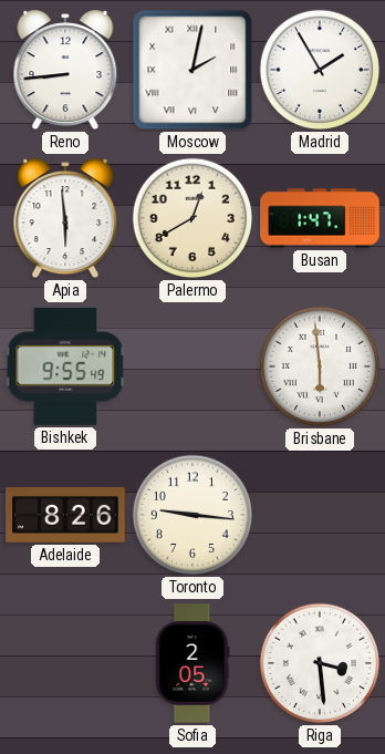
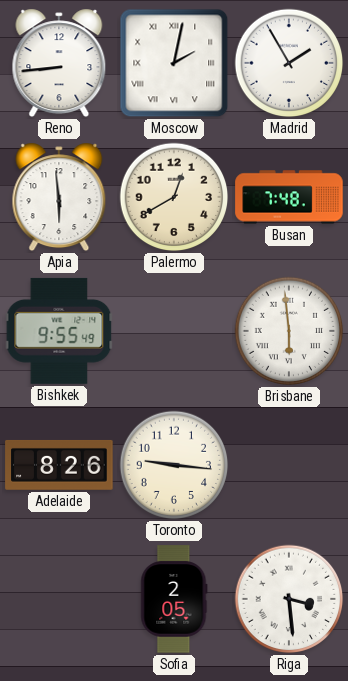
Busan: 1:47 -> 7:48 (289, 197)
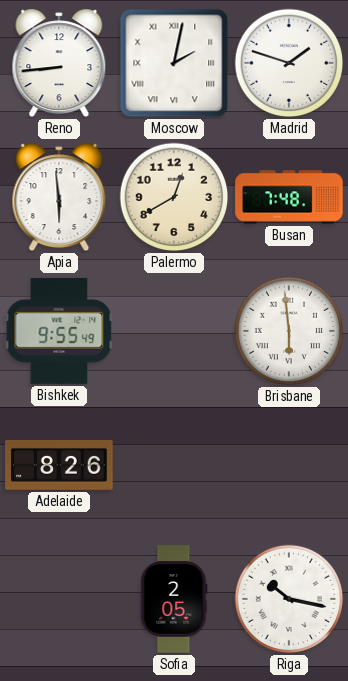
Madrid: 1:55 -> 1:48 (289, 63)
Toronto: 9:16 -> none (174, 465)
Riga: 3:29 -> 10:17 (289, 599)
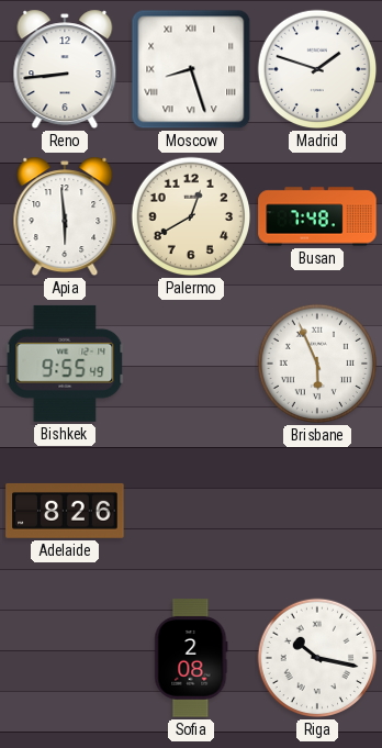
Moscow: 2:02 -> 8:27 (191, 69)
Brisbane: 5:59 -> 5:56 (317, 364)
Sofia: 2:05 -> 2:08 (191, 658)
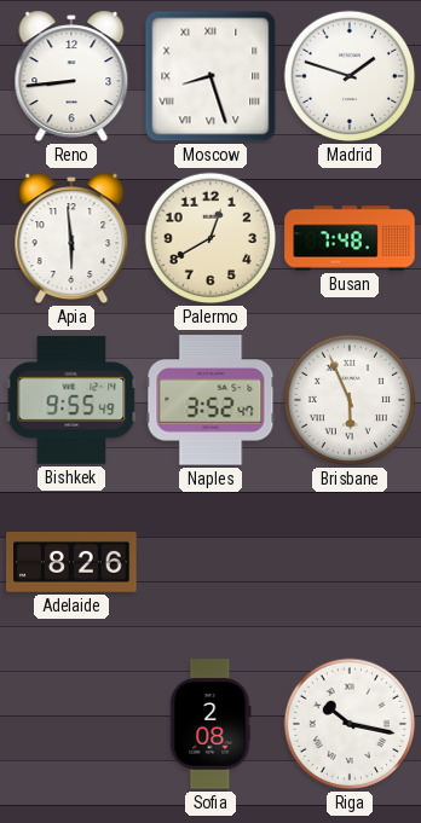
Naples: none -> 3:52 (211, 400)
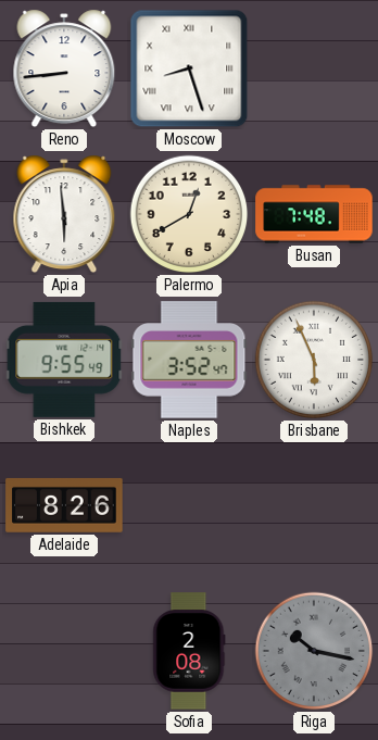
Madrid: 1:48 -> none (350, 76)
Riga dial: white -> grey (314, 651)
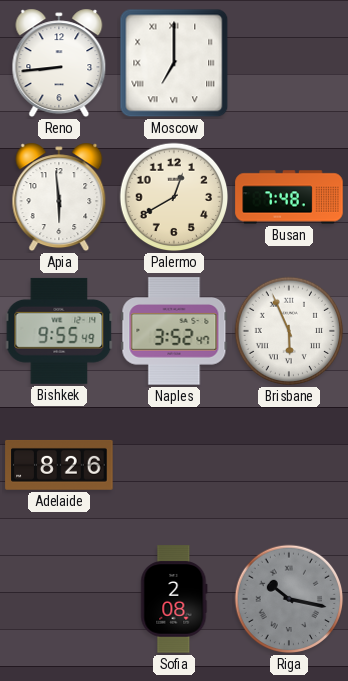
Moscow: 8:27 -> 7:00 (174, 63)
